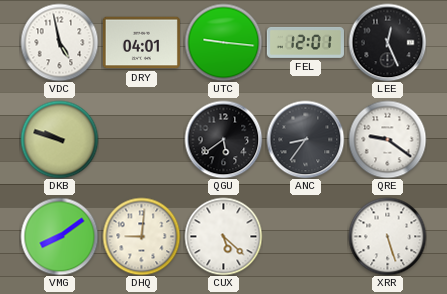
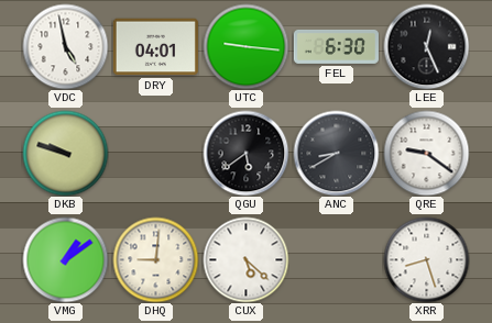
FEL: 12:01 -> 6:30 (336, 46)
ANC: 8:36 -> 8:40 (336, 153)
VMG: 8:09 -> 1:09 (65, 259)
XRR: 5:27 -> 8:27 (426, 259)
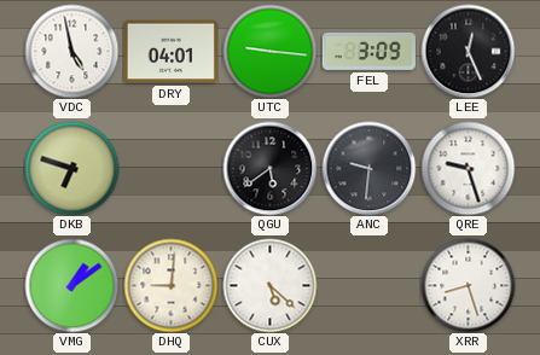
FEL: 6:30 -> 3:09 (368, 51)
DKB: 9:48 -> 6:48 (71, 168)
ANC: 8:40 -> 9:31 (368, 168)
QRE: 9:21 -> 9:27 (468, 168)
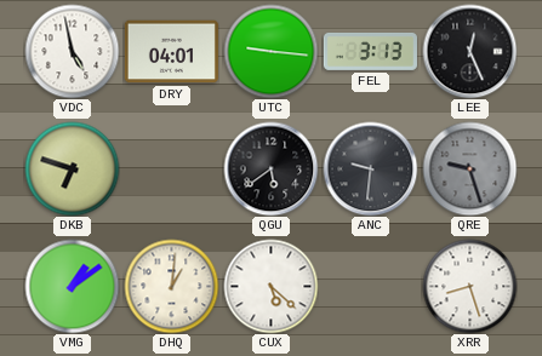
FEL: 3:09 -> 3:13 (370, 51)
QRE dial: white -> grey (469, 168)
DHQ: 9:01 -> 1:01 (171, 286)
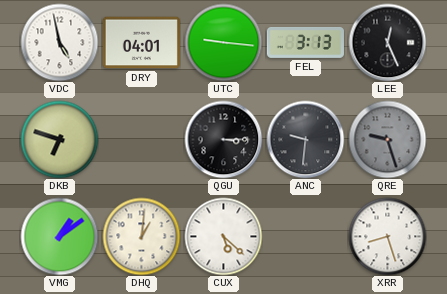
QGU: 5:39 -> 3:15 (223, 139)
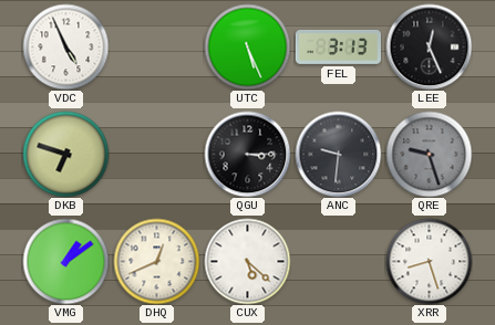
VDC: 4:58 -> 4:56 (65, 46)
DRY: 04:01 -> none (141, 43)
UTC: 9:16 -> 5:26 (247, 46)
DHQ: 1:01 -> 12:41 (156, 261)
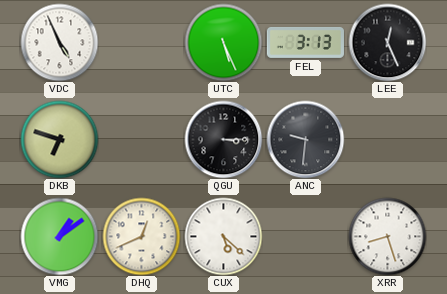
QRE: 9:27 -> none (429, 154)
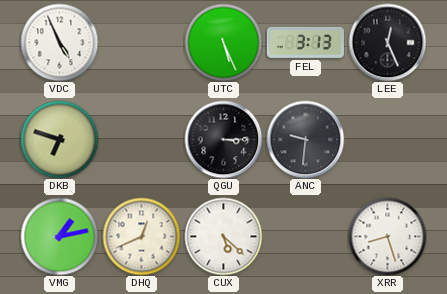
VMG: 1:09 -> 1:13 (59, 236)
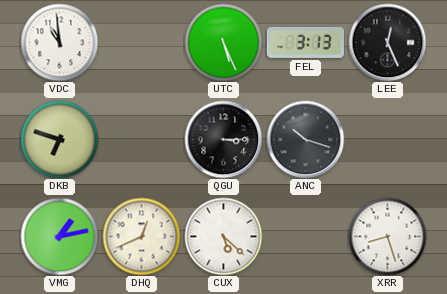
VDC: 4:56 -> 10:59 (59, 42)
ANC: 9:31 -> 10:18 (305, 139)
